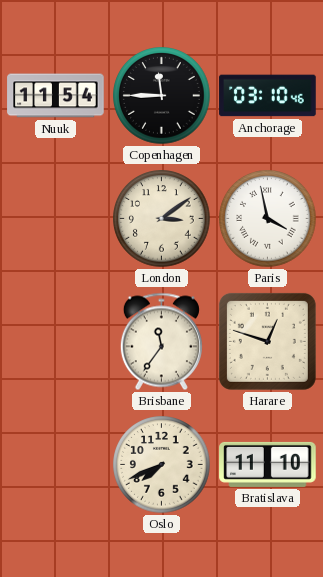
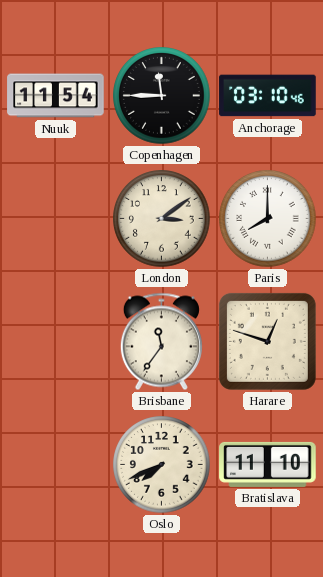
Paris: 3:58 -> 8:00 (268, 219)
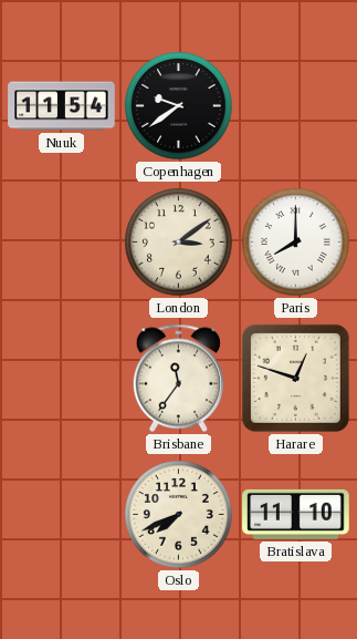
Copenhagen: 11:45 -> 9:39 (179, 106)
Anchorage: 03:10 -> none (268, 96)
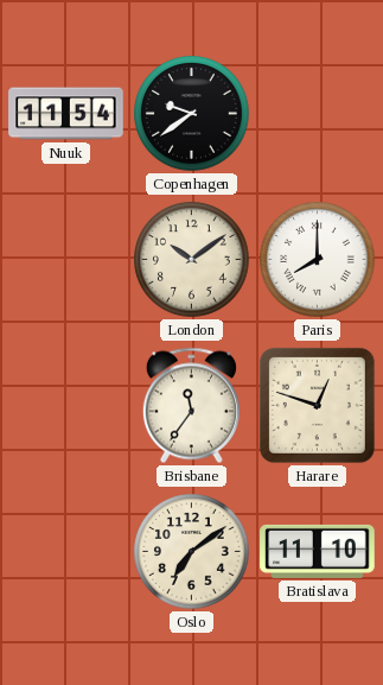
London: 3:09 -> 10:09 (192, 260)
Oslo: 7:41 -> 7:09 (192, 552)
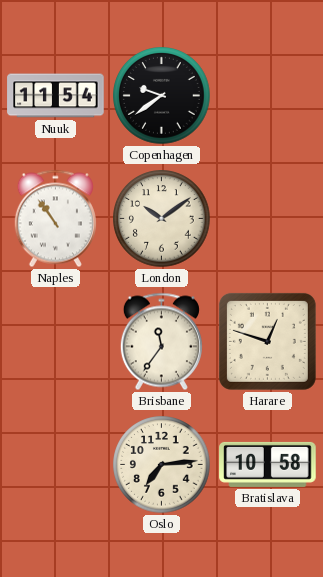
Naples: none -> 10:54 (55, 219)
Paris: 8:00 -> none (318, 260)
Oslo: 7:09 -> 7:14 (162, 465)
Bratislava: 11:10 -> 10:58 (268, 464)
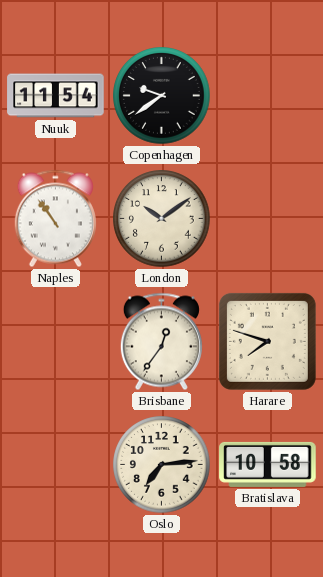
Brisbane: 11:36 -> 12:36 (161, 342)
Harare: 12:48 -> 7:48 (267, 341)
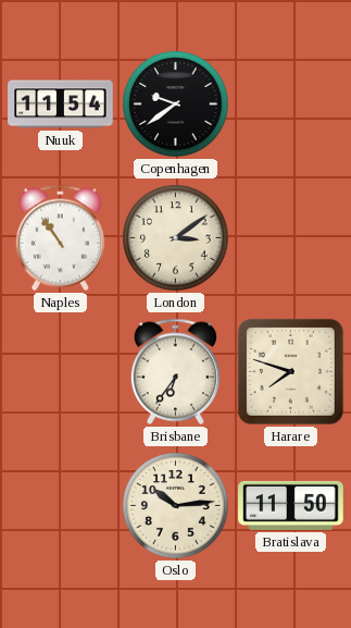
London: 10:09 -> 3:09 (176, 238)
Brisbane: 12:36 -> 6:36 (175, 372)
Oslo: 7:14 -> 10:14 (176, 506)
Bratislava: 10:58 -> 11:50 (291, 505)
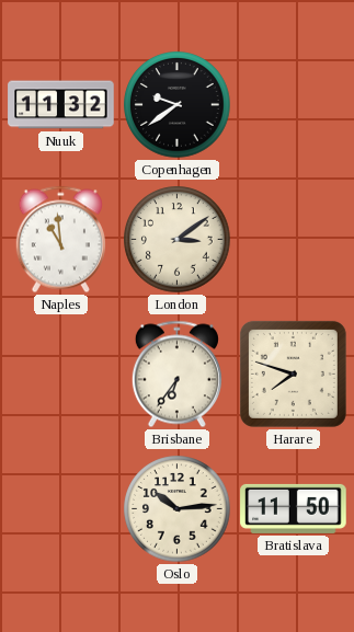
Nuuk: 11:54 -> 11:32 (61, 105)
Naples: 10:54 -> 10:59 (60, 240)
